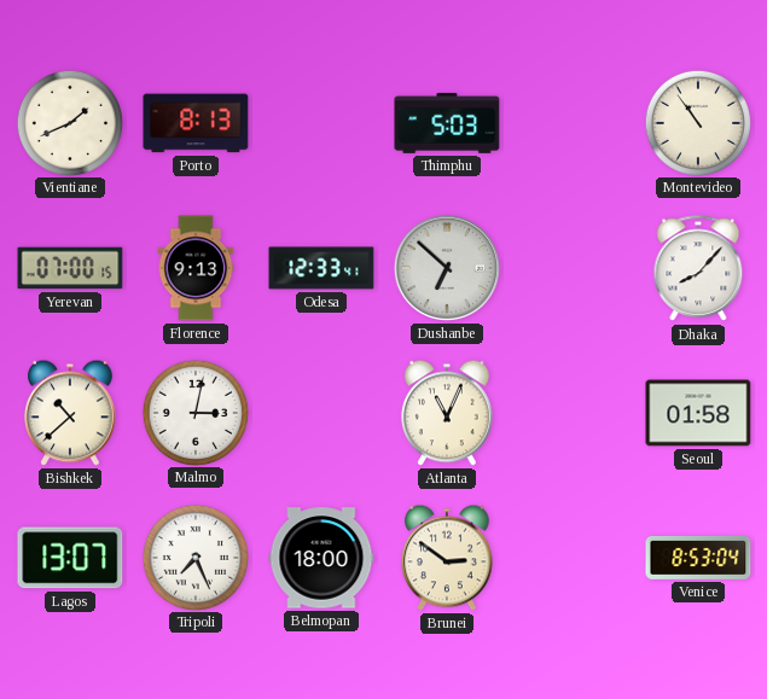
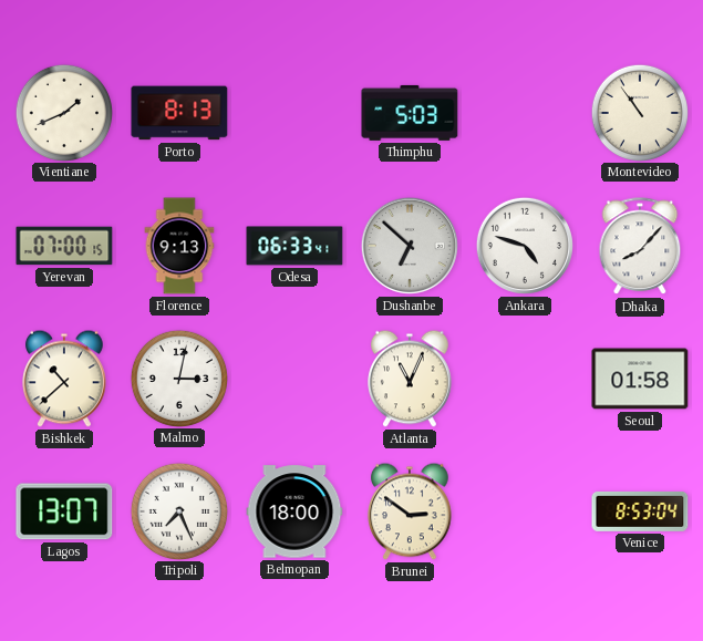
Odesa: 12:33 -> 06:33 (294, 246)
Ankara: none -> 4:48 (525, 246)
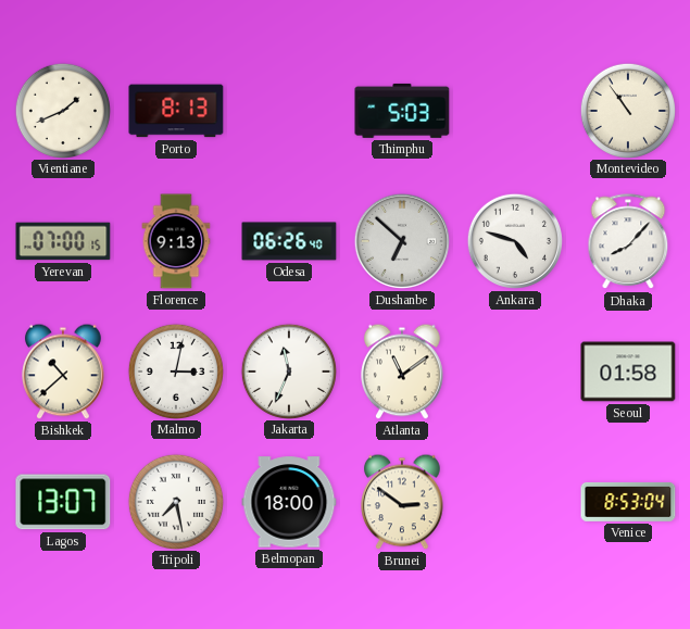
Odesa: 06:33 -> 06:26 (289, 241)
Jakarta: none -> 11:34 (288, 370)
Atlanta: 11:04 -> 11:09 (402, 372)
Tripoli: 7:26 -> 7:28 (175, 501)
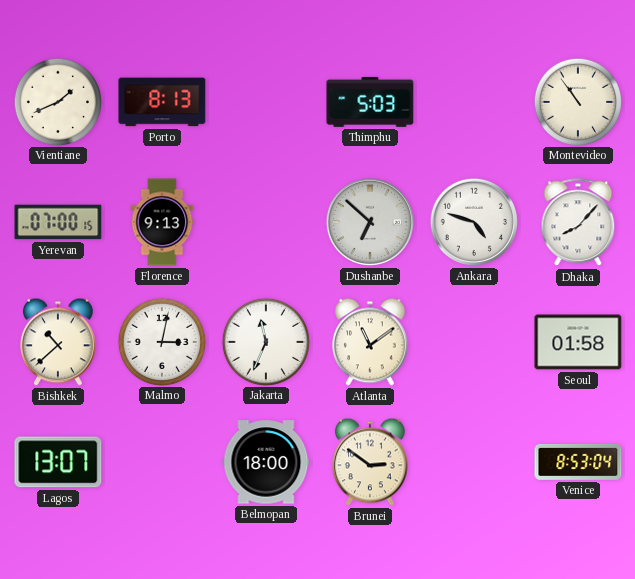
Odesa: 06:26 -> none (289, 241)
Tripoli: 7:28 -> none (175, 501)
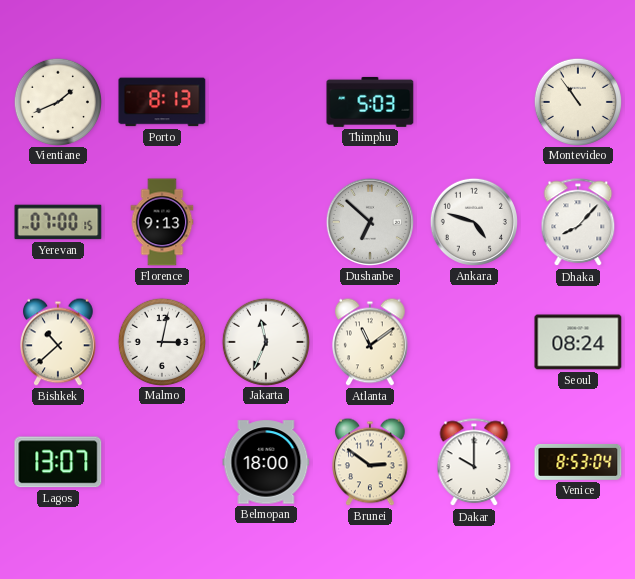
Seoul: 01:58 -> 08:24 (578, 342)
Dakar: none -> 10:00 (474, 463)
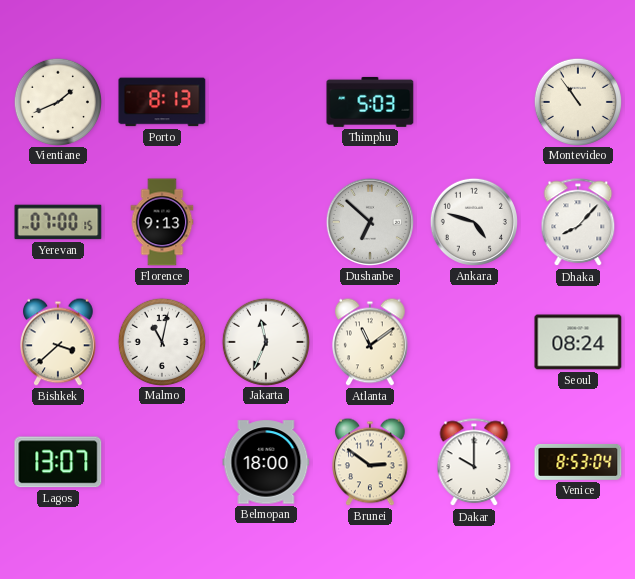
Bishkek: 10:38 -> 3:38 (58, 342)
Malmo: 3:02 -> 11:02 (161, 341)
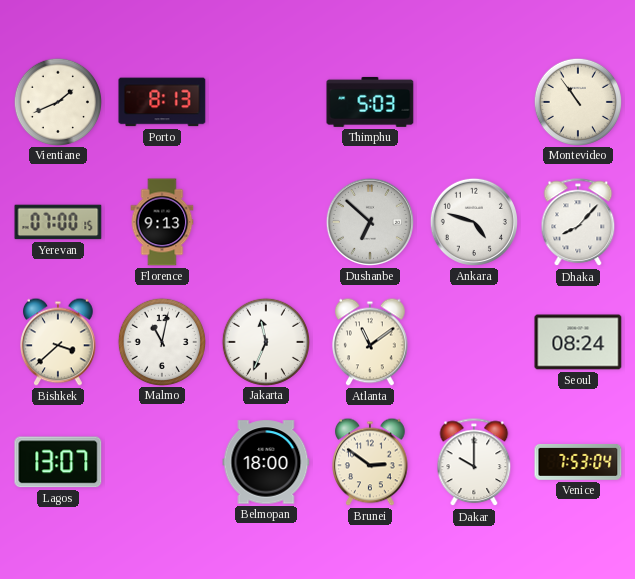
Venice: 8:53 -> 7:53 (578, 462)
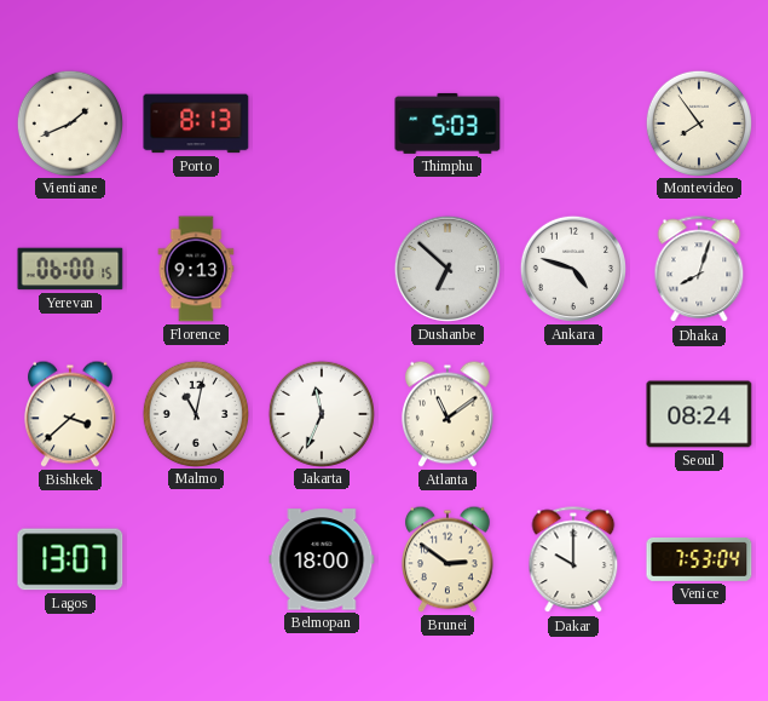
Montevideo: 10:54 -> 7:54 (698, 122)
Yerevan: 07:00 -> 06:00 (70, 269)
Dhaka: 8:07 -> 8:03 (699, 270)
